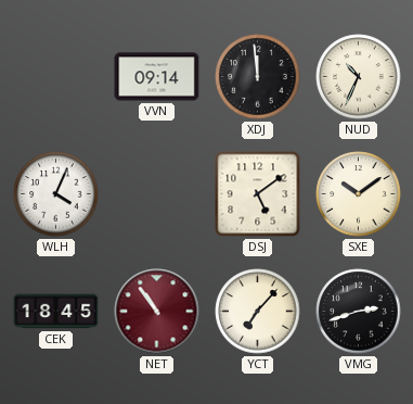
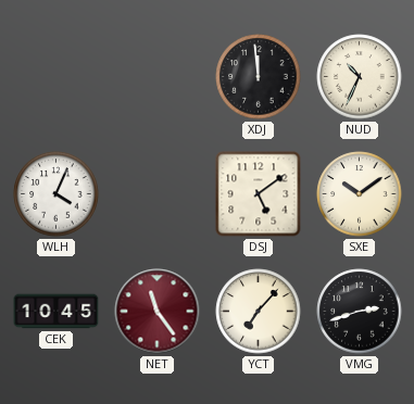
VVN: 09:14 -> none (157, 77)
CEK: 18:45 -> 10:45 (57, 312)
NET: 10:54 -> 11:24 (158, 312)
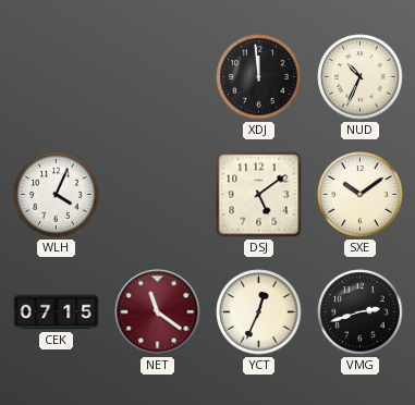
CEK: 10:45 -> 07:15 (57, 312)
NET: 11:24 -> 11:21 (158, 312)
YCT: 7:07 -> 12:34 (259, 312)
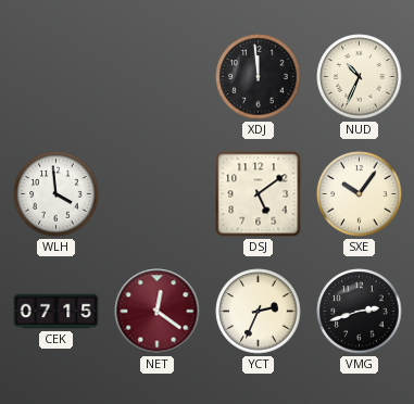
WLH: 4:04 -> 3:59 (57, 194)
SXE: 10:09 -> 10:06 (360, 194)
NET: 11:21 -> 12:21 (158, 312)
YCT: 12:34 -> 2:34 (259, 312)
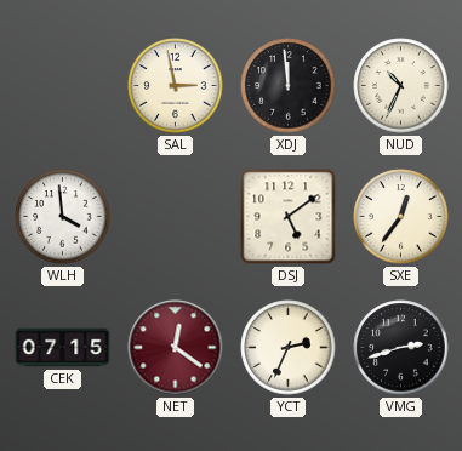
SAL: none -> 2:58 (176, 86)
SXE: 10:06 -> 12:36 (401, 217)
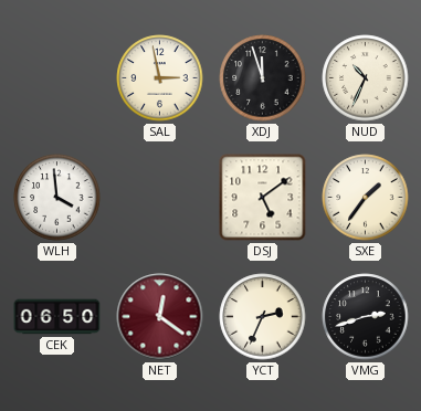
XDJ: 11:59 -> 11:57 (263, 78)
SXE: 12:36 -> 1:36 (366, 198)
CEK: 07:15 -> 06:50 (57, 317)
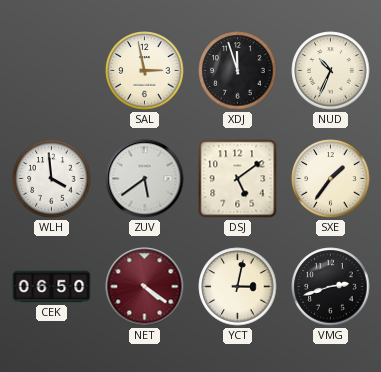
ZUV: none -> 5:39 (145, 179)
NET: 12:21 -> 4:21 (145, 287)
YCT: 2:34 -> 3:02 (238, 287)
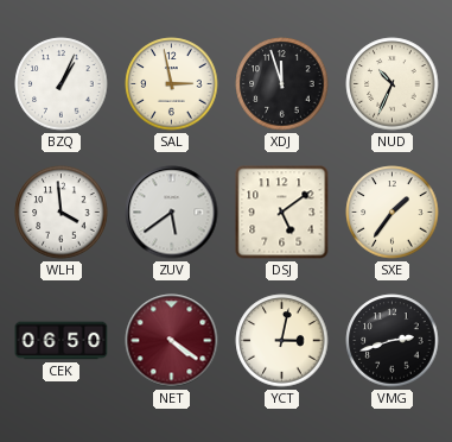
BZQ: none -> 1:04 (62, 84)
